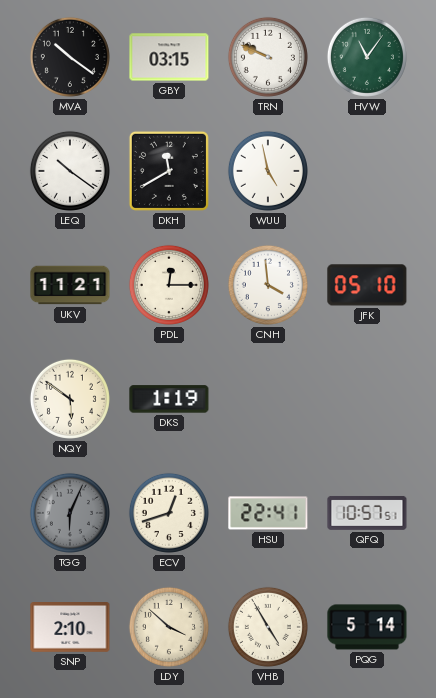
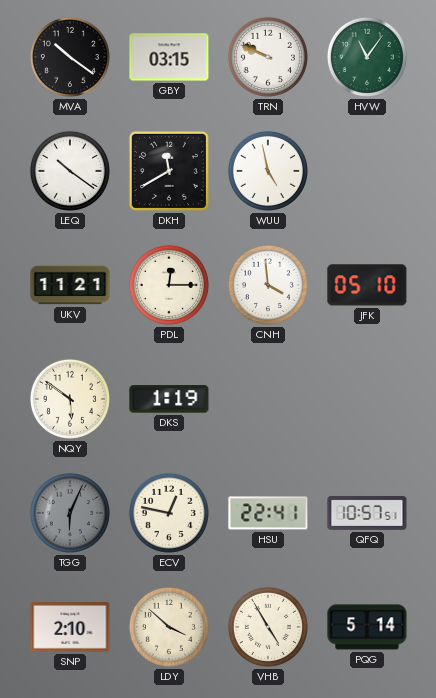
ECV: 12:42 -> 12:47 (169, 513)
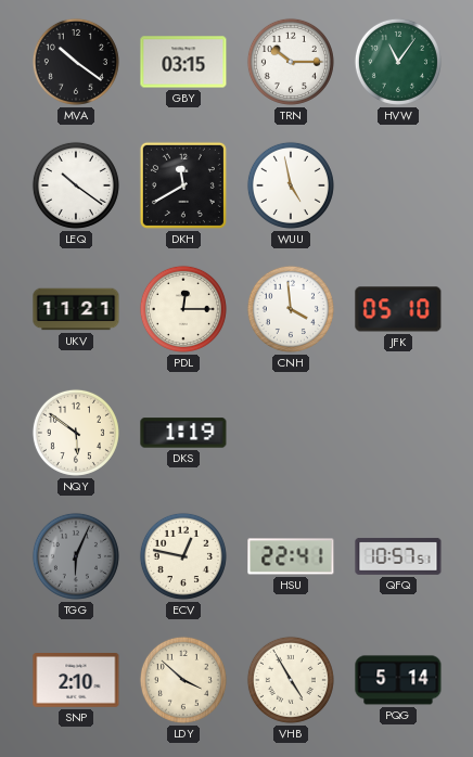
TRN: 9:49 -> 10:15 (291, 62)
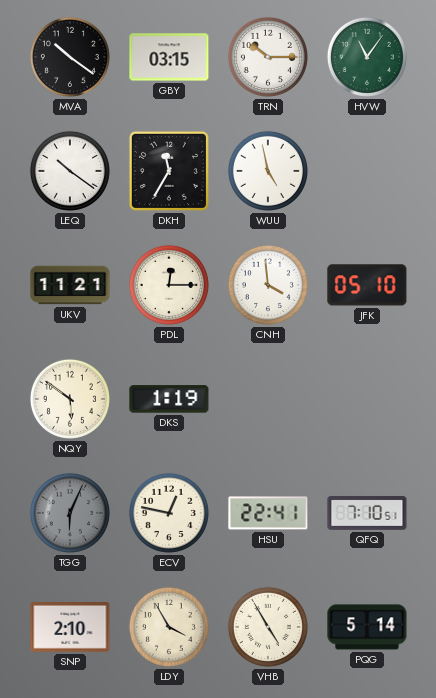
DKH: 11:40 -> 11:35 (169, 171)
QFQ: 10:57 -> 7:10 (367, 513)
LDY: 3:52 -> 3:55 (169, 627)
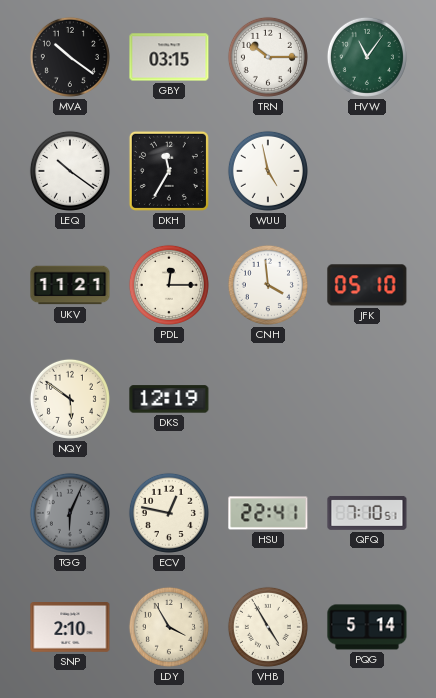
DKS: 1:19 -> 12:19 (169, 399)
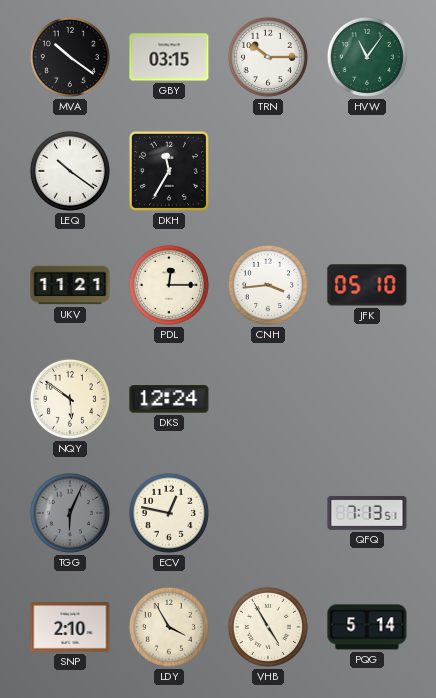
WUU: 4:58 -> none (268, 171)
CNH: 3:59 -> 3:44 (268, 285)
DKS: 12:19 -> 12:24 (169, 399)
HSU: 22:41 -> none (268, 513)
QFQ: 7:10 -> 7:13 (367, 513)
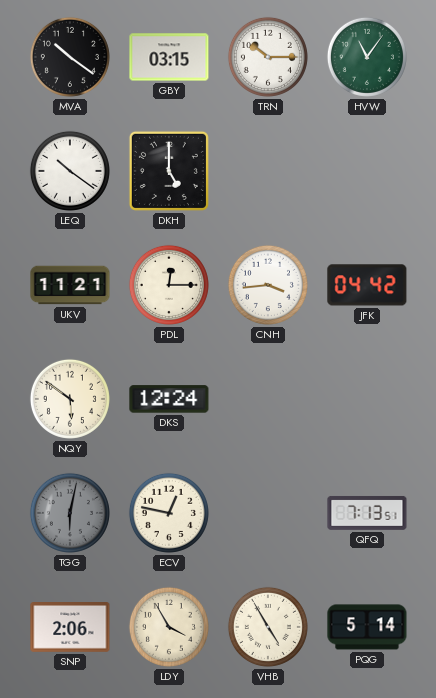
DKH: 11:35 -> 5:00 (169, 171)
JFK: 05:10 -> 04:42 (367, 285)
TGG: 6:04 -> 6:02 (70, 513)
SNP: 2:10 -> 2:06 (70, 628)
